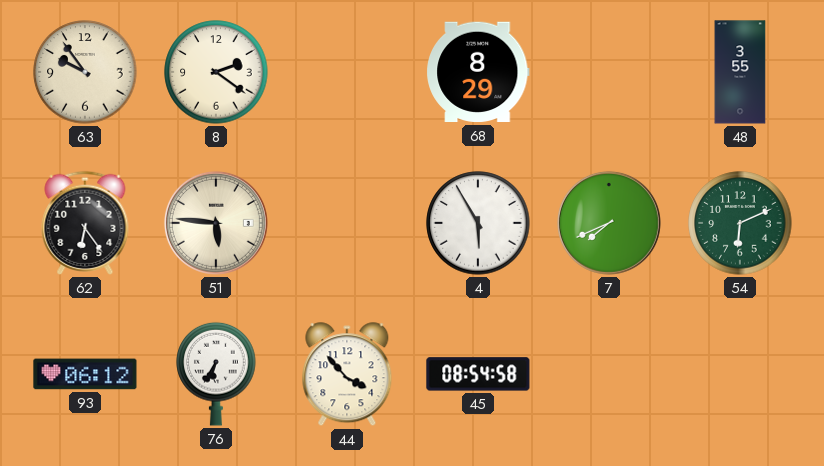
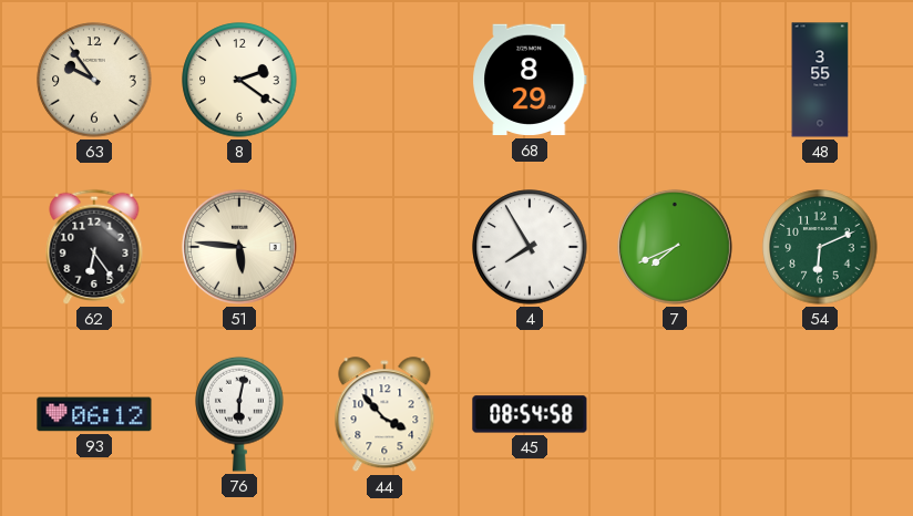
4: 5:55 -> 7:55 (530, 247)
76: 6:35 -> 6:02 (239, 414)
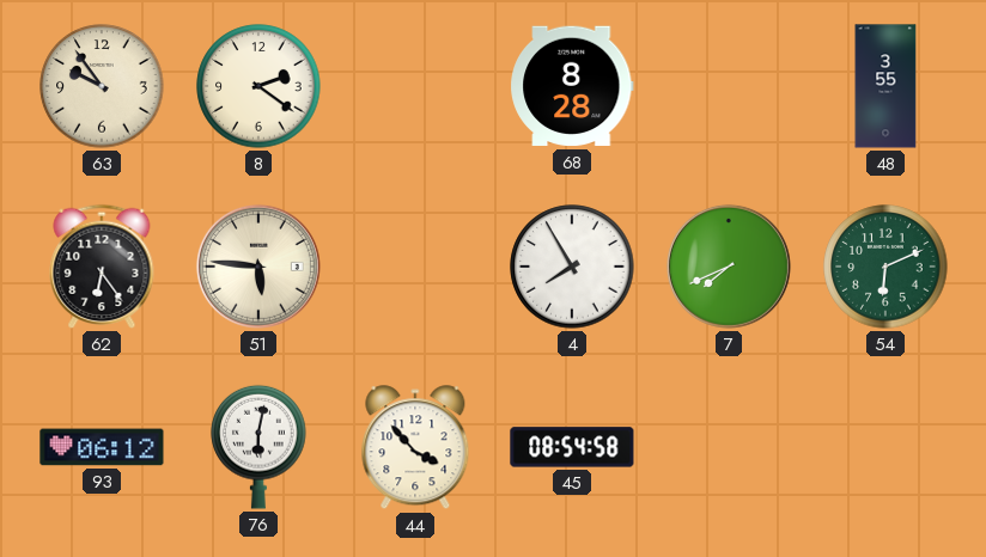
68: 8:29 -> 8:28 (573, 86)
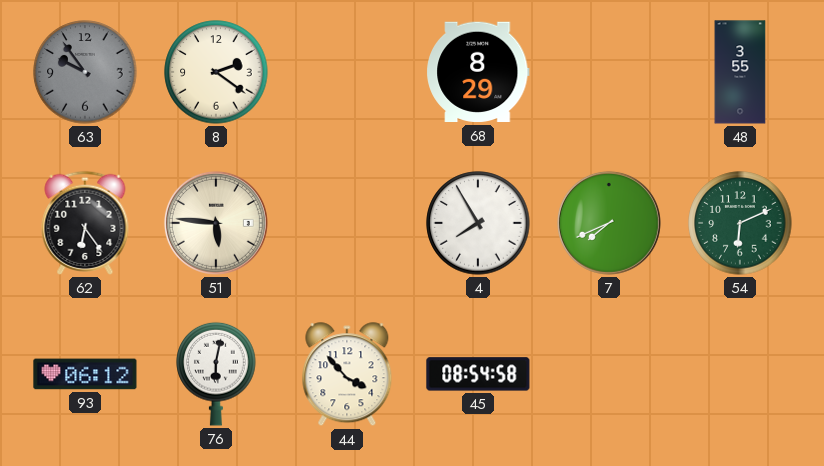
63 dial: cream -> grey (85, 72)
68: 8:28 -> 8:29 (479, 72)
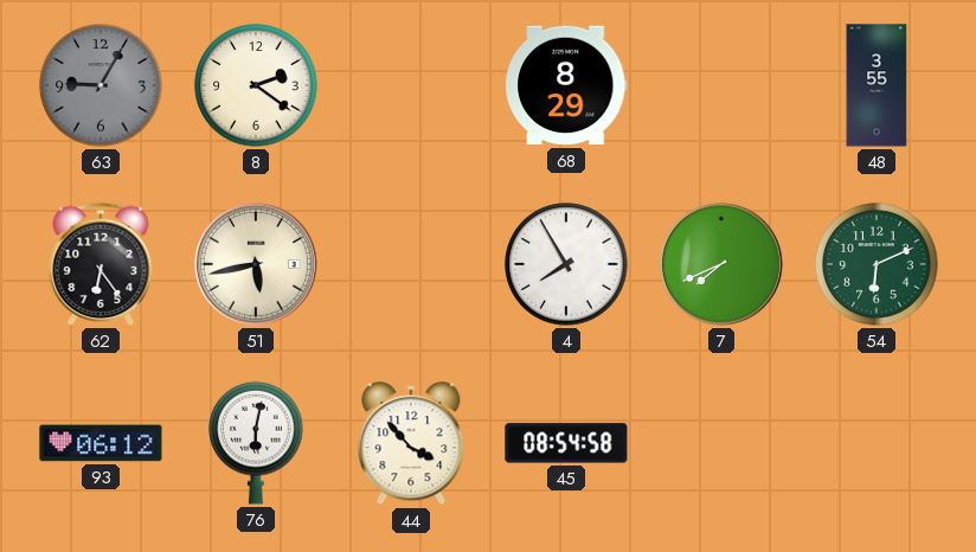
63: 9:54 -> 9:05 (101, 85)
51: 5:46 -> 5:43 (256, 264)
